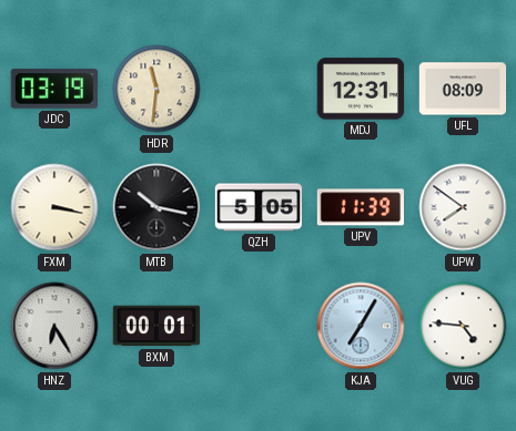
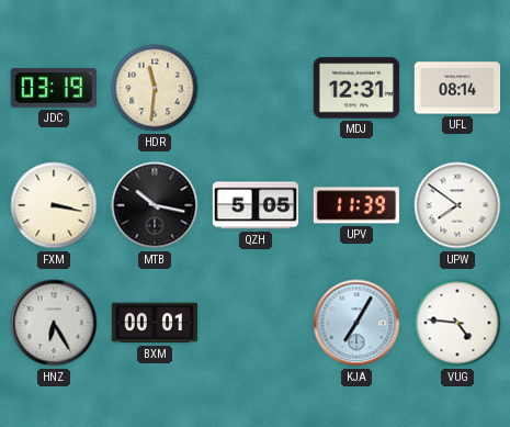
UFL: 08:09 -> 08:14 (457, 88)
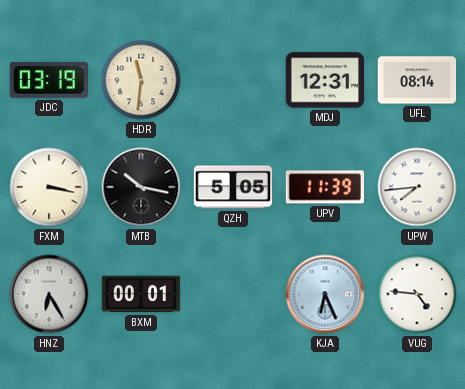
UPW: 7:51 -> 7:44 (417, 187)
KJA: 7:05 -> 6:26 (325, 294)
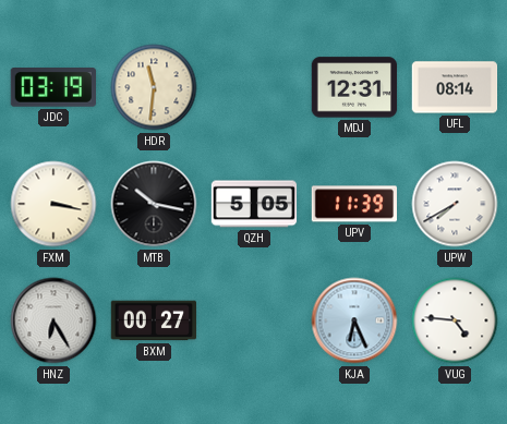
UPW: 7:44 -> 7:40 (455, 204)
BXM: 00:01 -> 00:27 (154, 320)
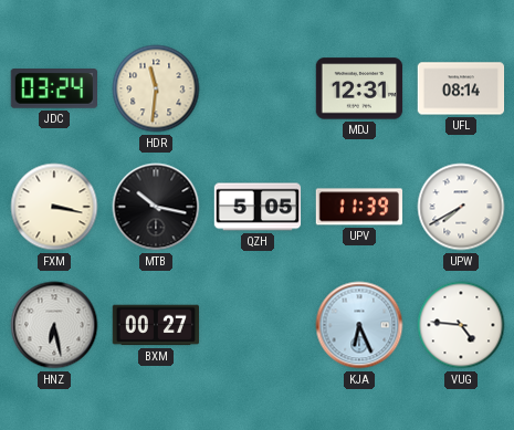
JDC: 03:19 -> 03:24 (53, 90)
HNZ: 6:25 -> 6:28 (54, 325)
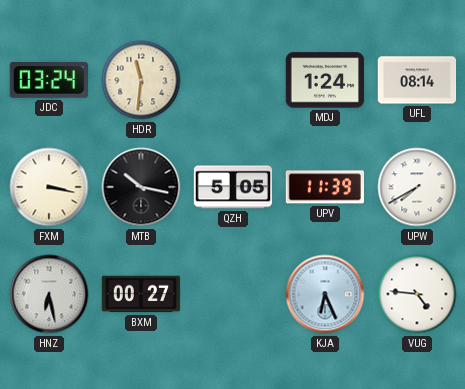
MDJ: 12:31 -> 1:24 (325, 80)
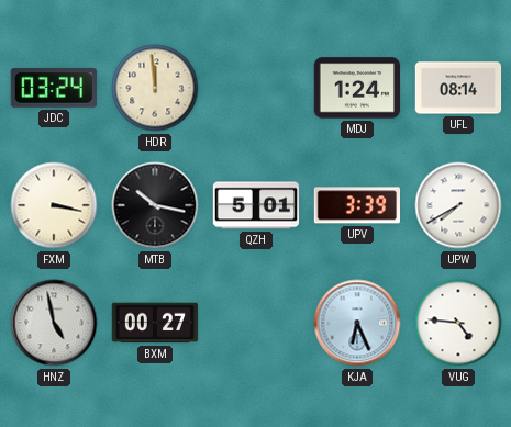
HDR: 11:31 -> 11:59 (155, 88)
QZH: 5:05 -> 5:01 (256, 205)
UPV: 11:39 -> 3:39 (356, 205)
HNZ: 6:28 -> 4:58 (54, 323)
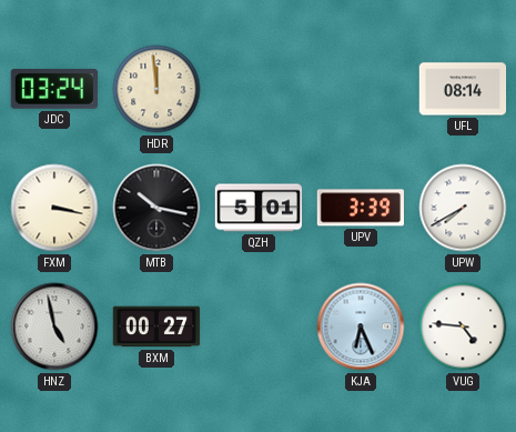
MDJ: 1:24 -> none (357, 88)
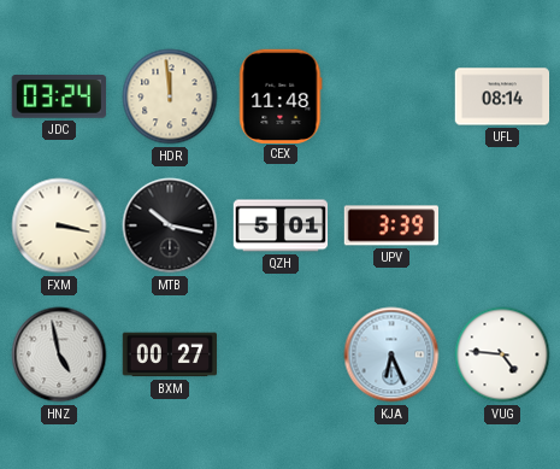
CEX: none -> 11:48 (281, 95)
UPW: 7:40 -> none (463, 208)
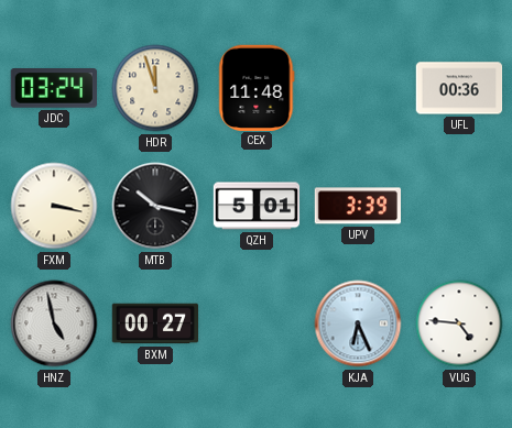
HDR: 11:59 -> 11:57 (155, 88)
UFL: 08:14 -> 00:36 (459, 88)
